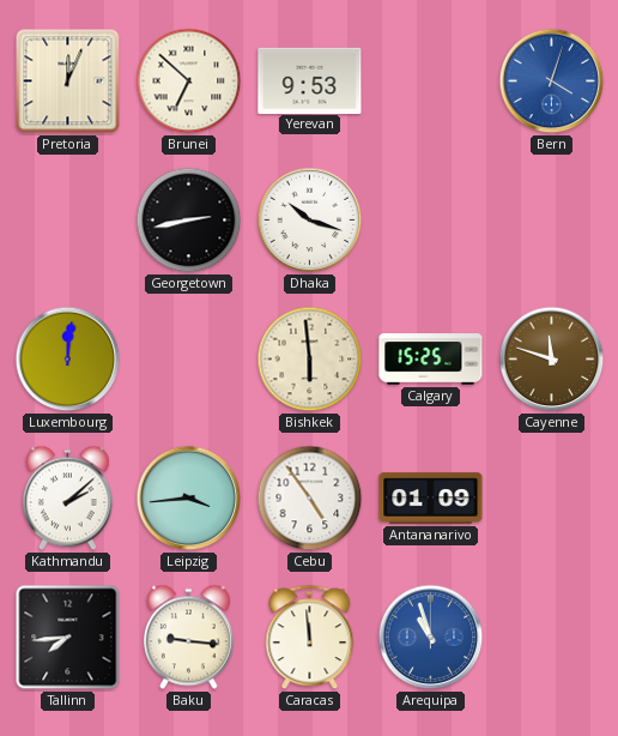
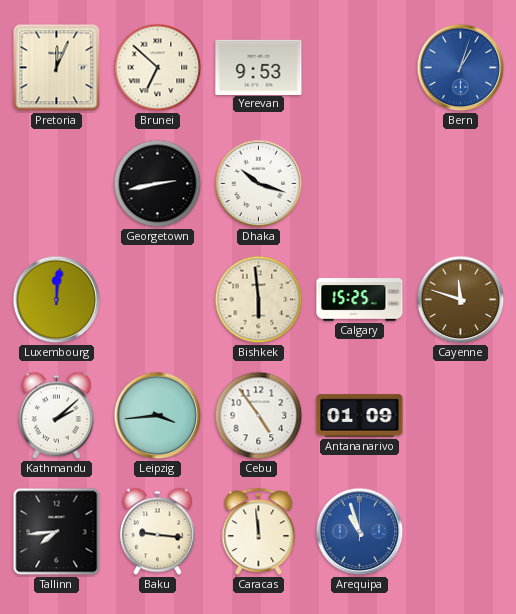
Bern: 4:03 -> 1:03 (461, 68)
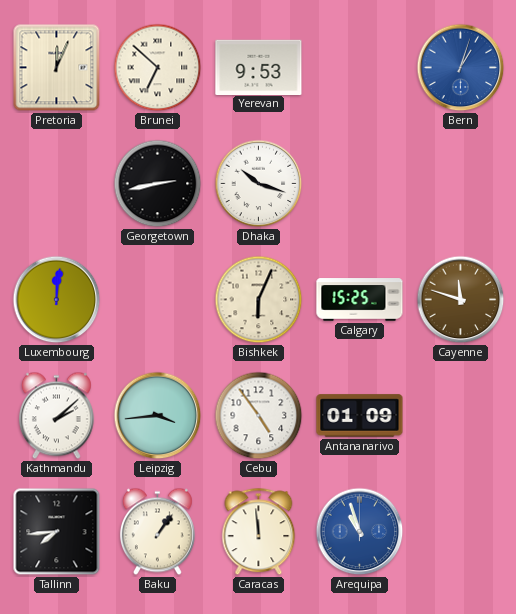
Bishkek: 5:59 -> 6:04 (259, 300)
Baku: 9:16 -> 1:06 (157, 532)
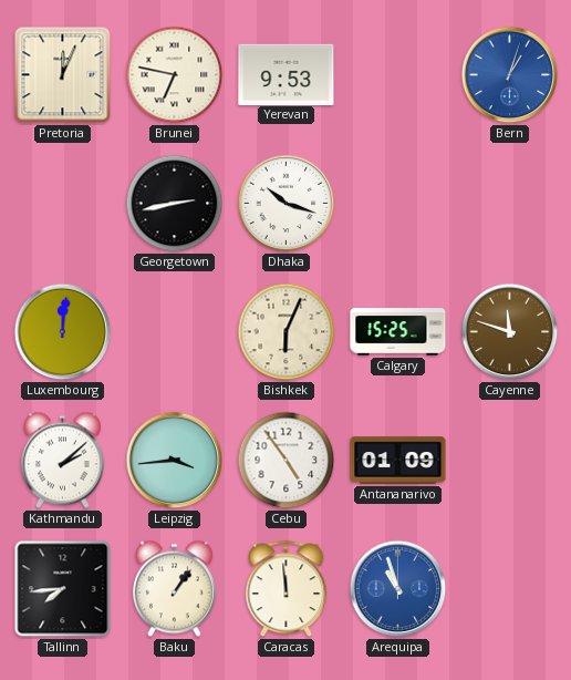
Brunei: 6:52 -> 6:47 (175, 75)
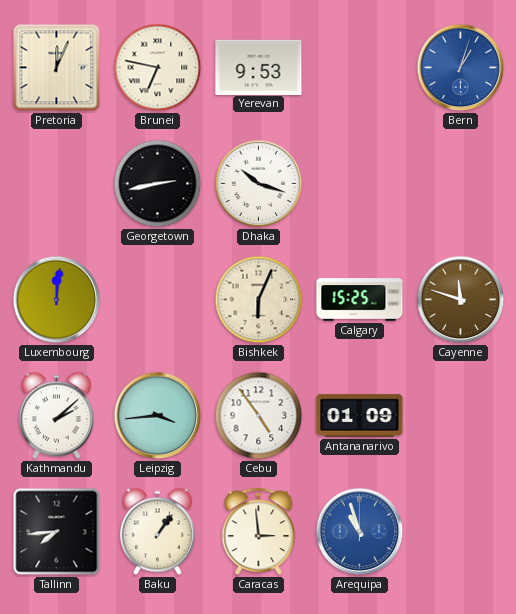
Caracas: 11:59 -> 2:59 (259, 532)
